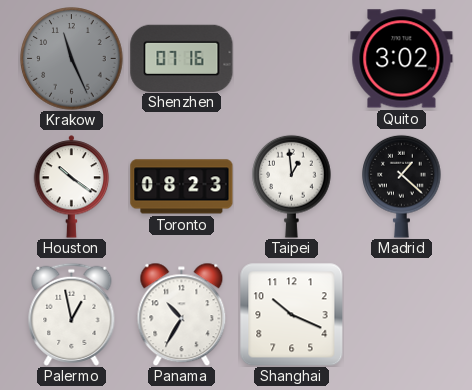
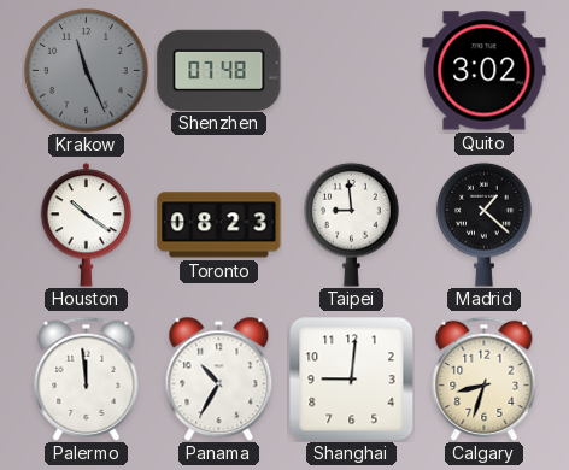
Shenzhen: 07:16 -> 07:48 (219, 70)
Taipei: 12:59 -> 8:59 (352, 224)
Palermo: 12:58 -> 11:59 (87, 378)
Shanghai: 10:19 -> 9:01 (351, 378)
Calgary: none -> 8:33 (485, 378)
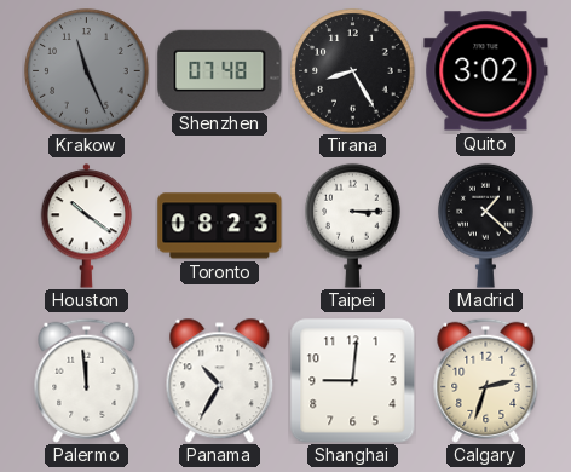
Tirana: none -> 8:25 (353, 71)
Taipei: 8:59 -> 3:15 (353, 225)
Calgary: 8:33 -> 2:33 (486, 380)
